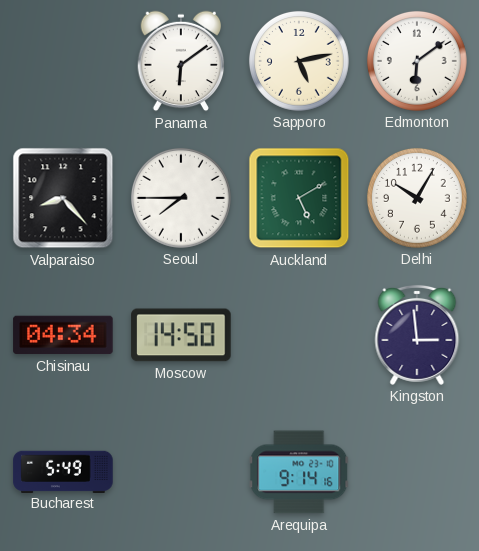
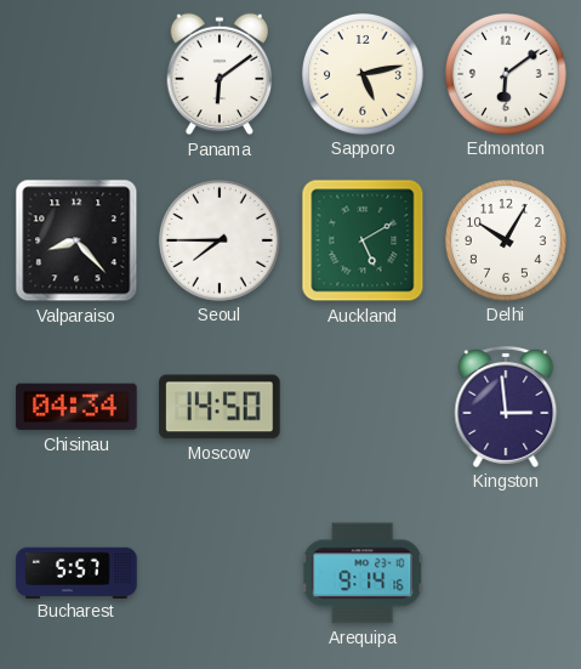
Bucharest: 5:49 -> 5:57 (76, 572)
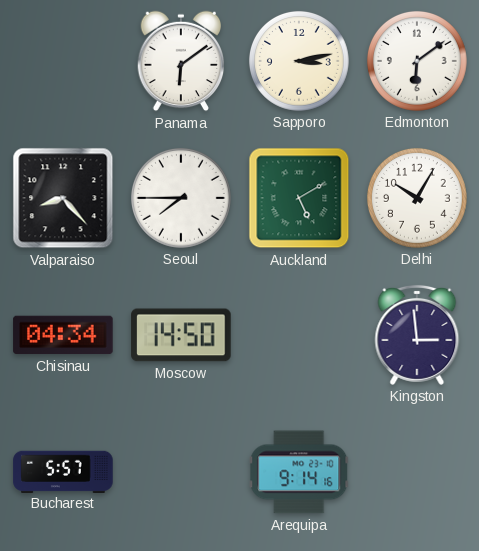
Sapporo: 5:13 -> 3:13 (299, 61)
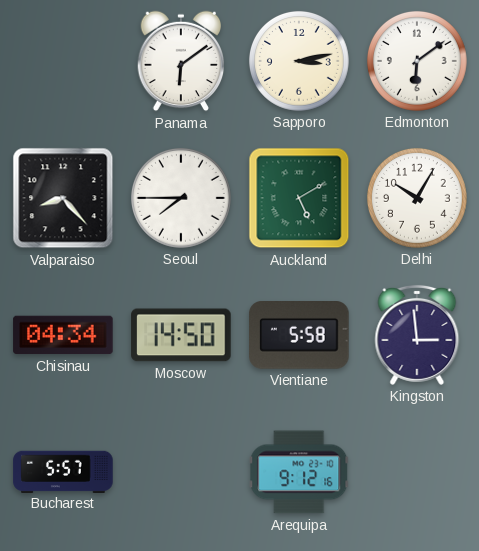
Vientiane: none -> 5:58 (299, 336)
Arequipa: 9:14 -> 9:12 (299, 472)
